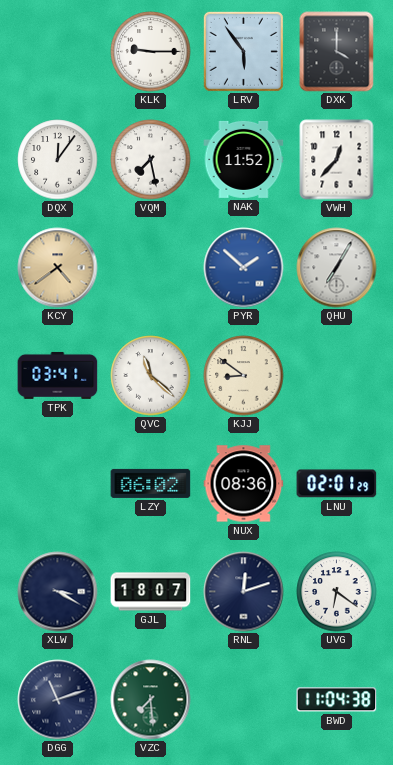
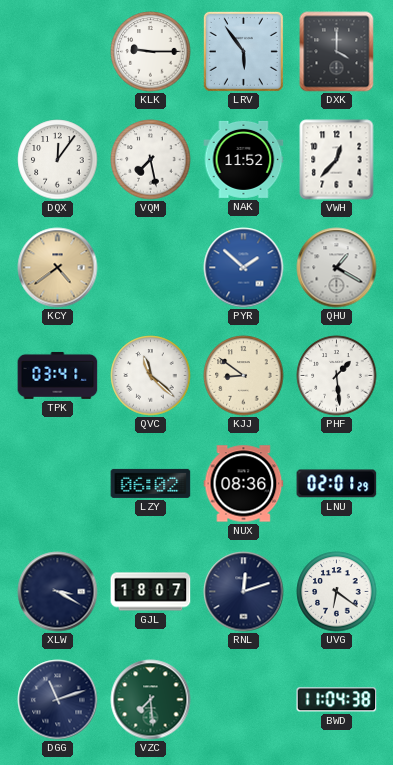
QHU: 7:05 -> 1:20 (337, 268)
PHF: none -> 1:29 (337, 376)
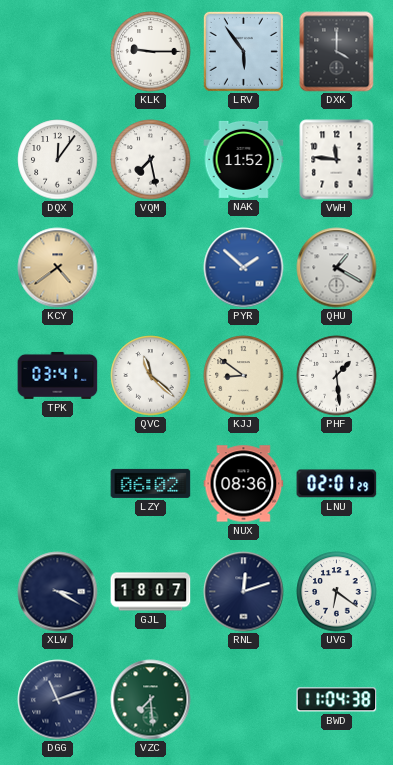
VWH: 12:37 -> 11:46 (337, 160)
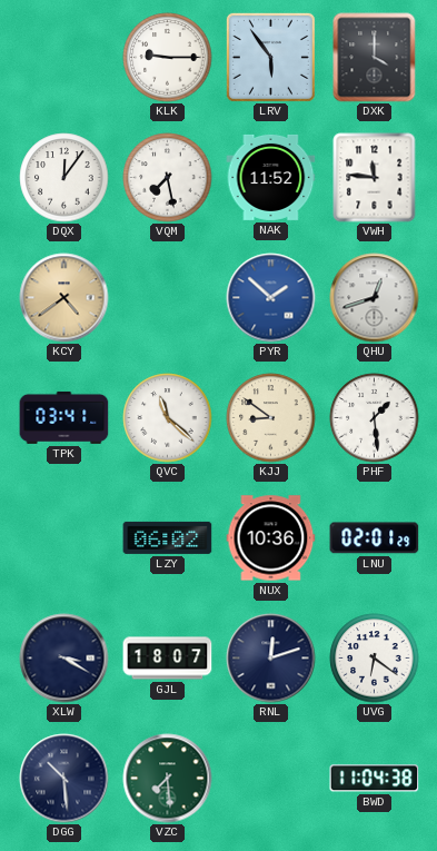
QHU: 1:20 -> 12:42 (375, 298)
NUX: 08:36 -> 10:36 (271, 538)
DGG: 11:12 -> 10:29 (64, 779)
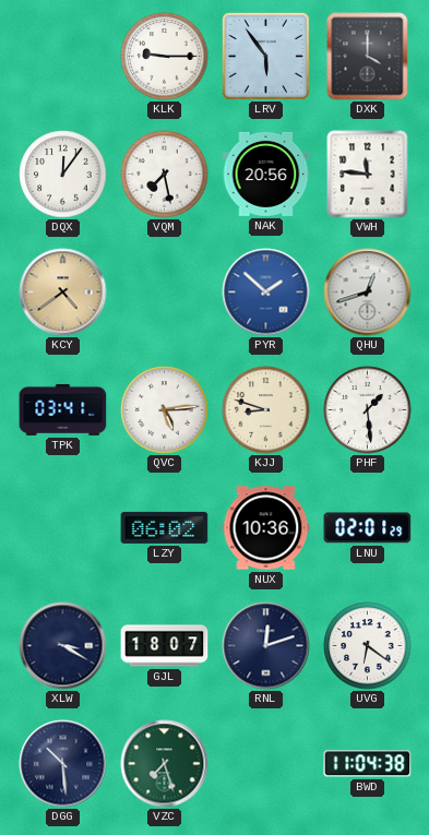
NAK: 11:52 -> 20:56 (266, 174)
QVC: 11:22 -> 5:14 (165, 410)
KJJ: 8:51 -> 8:48 (266, 410)
VZC: 7:29 -> 7:27 (165, 764)
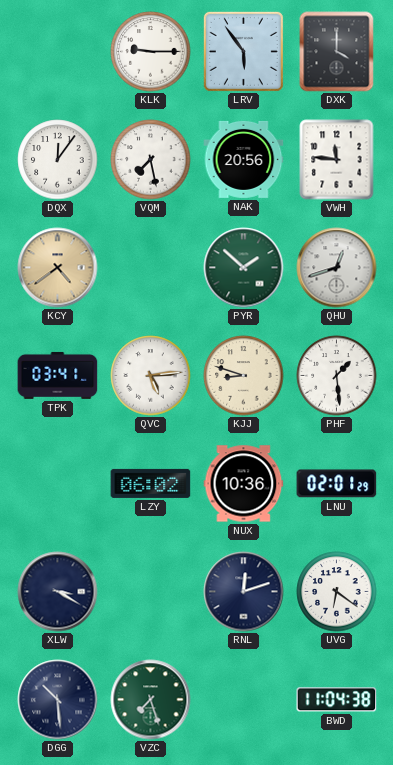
PYR dial: blue -> green (244, 268)
GJL: 18:07 -> none (165, 646)
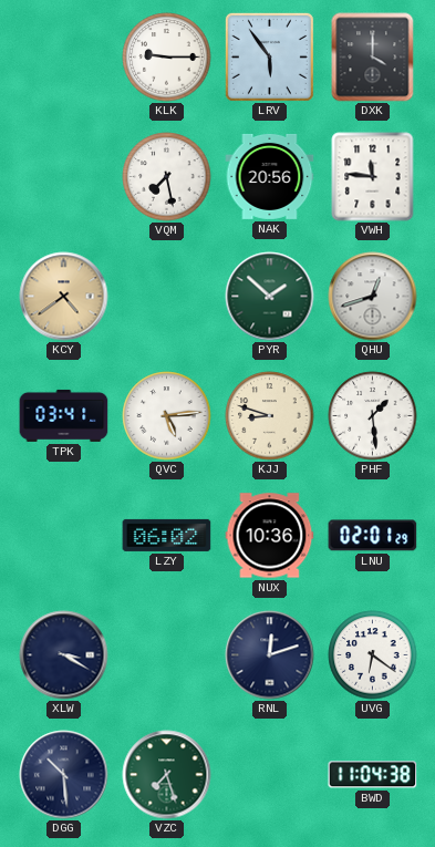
DQX: 12:06 -> none (58, 160)
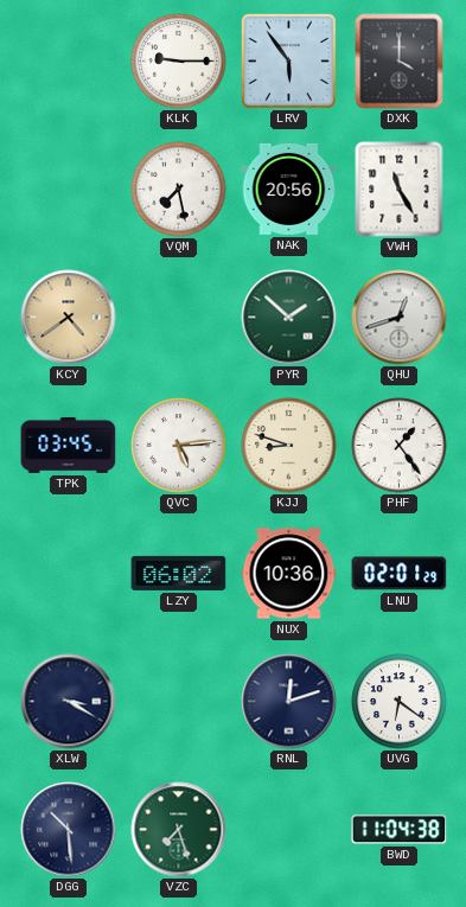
VWH: 11:46 -> 11:25 (400, 190)
TPK: 03:41 -> 03:45 (69, 445)
PHF: 1:29 -> 1:24 (400, 446)
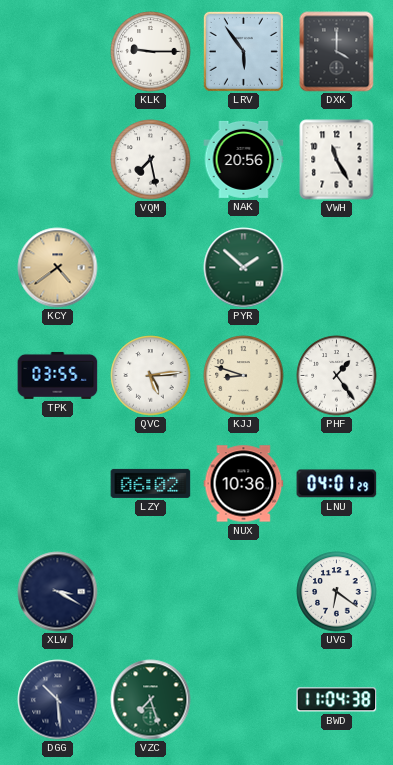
QHU: 12:42 -> none (400, 318)
TPK: 03:45 -> 03:55 (58, 375)
LNU: 02:01 -> 04:01 (337, 484)
RNL: 12:12 -> none (289, 702)
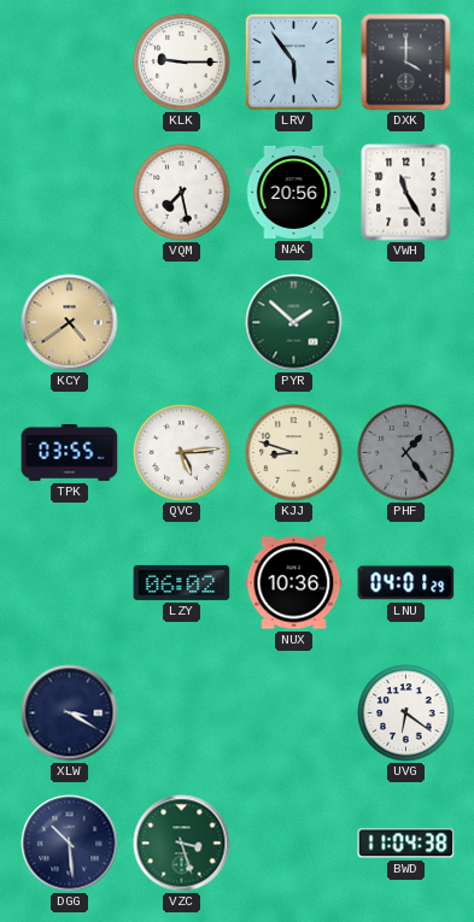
PHF dial: white -> grey (406, 453)
VZC: 7:27 -> 3:27 (182, 844)
